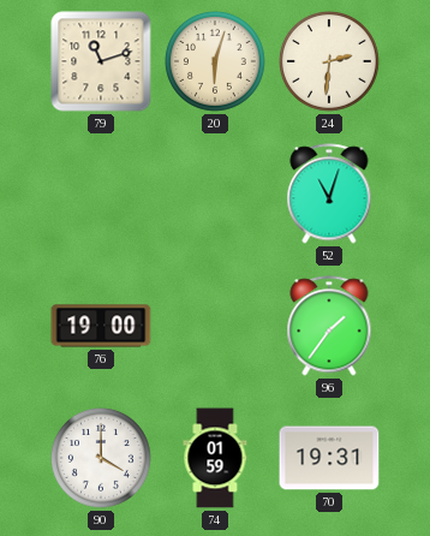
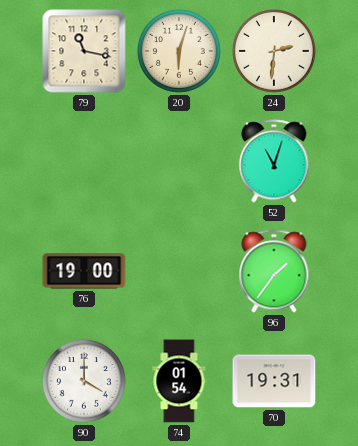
79: 11:12 -> 11:17 (84, 51)
74: 01:59 -> 01:54 (179, 381)
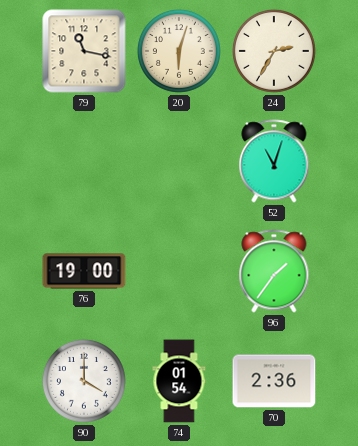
24: 2:31 -> 2:35 (274, 51)
70: 19:31 -> 2:36 (274, 381)
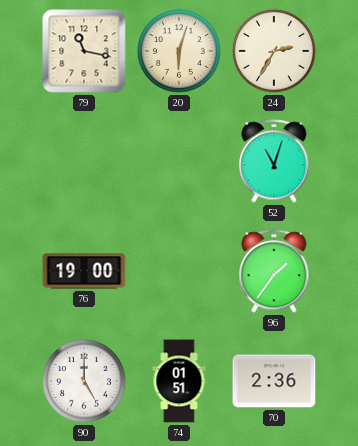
90: 4:00 -> 5:00 (84, 381)
74: 01:54 -> 01:51 (179, 381)
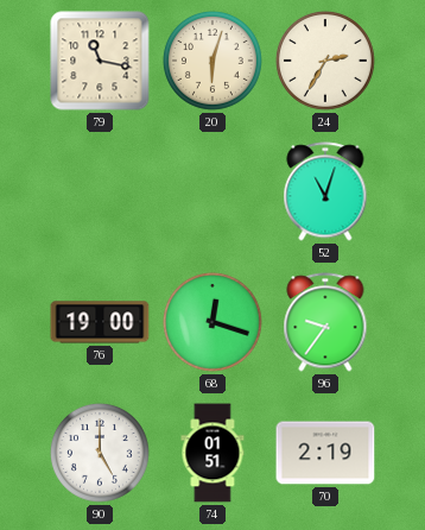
68: none -> 12:18 (213, 322)
96: 1:36 -> 9:36 (325, 322)
70: 2:36 -> 2:19 (325, 453)
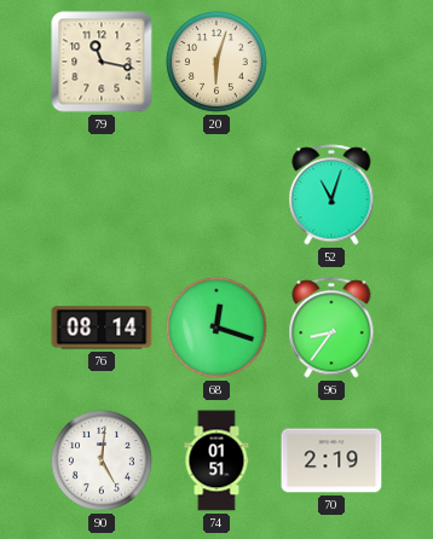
24: 2:35 -> none (325, 61)
76: 19:00 -> 08:14 (102, 328)
96: 9:36 -> 8:36 (331, 328)
90: 5:00 -> 5:01 (102, 460)
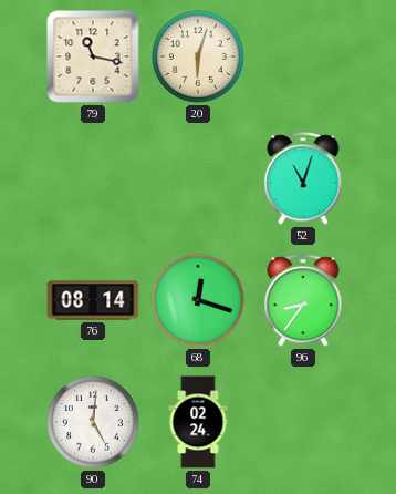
74: 01:51 -> 02:24 (198, 422)
70: 2:19 -> none (331, 460)
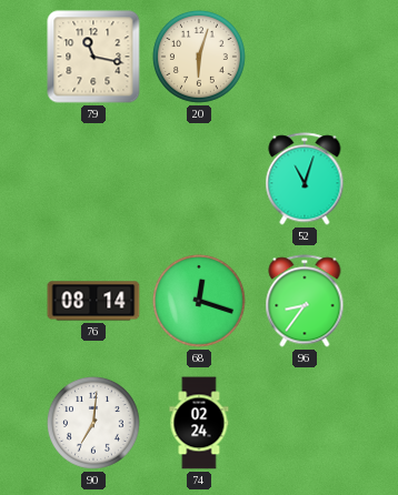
90: 5:01 -> 7:01 (93, 423)
